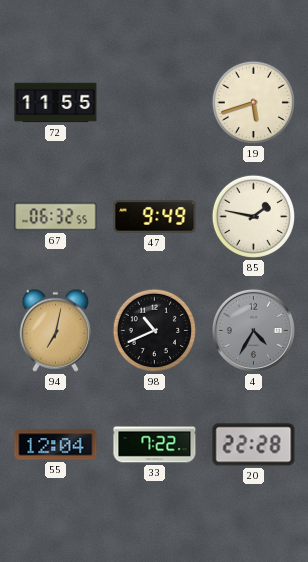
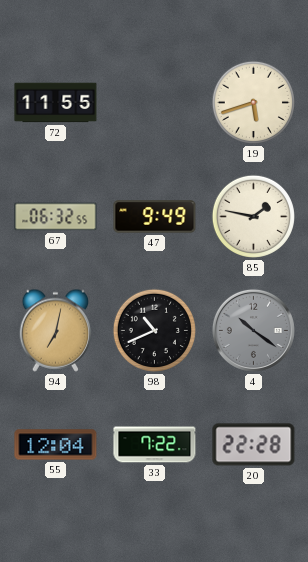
4: 4:35 -> 10:21 (253, 330)
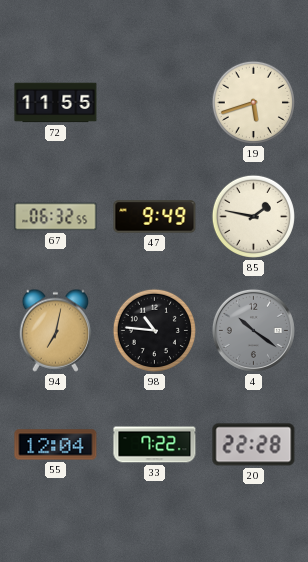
98: 10:41 -> 10:46 (154, 330)
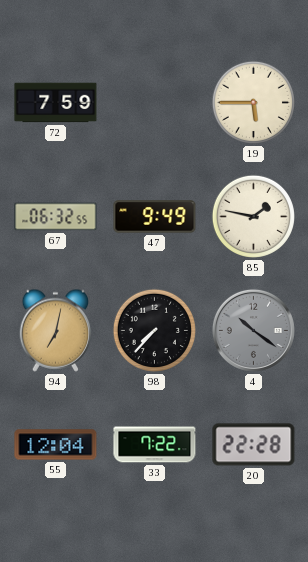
72: 11:55 -> 7:59 (56, 103)
19: 5:42 -> 5:45 (253, 102)
98: 10:46 -> 7:37 (154, 330)
